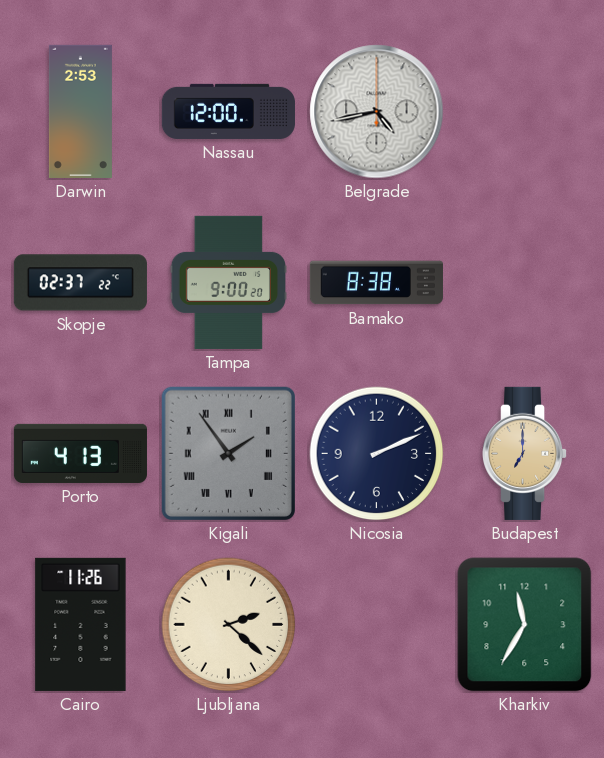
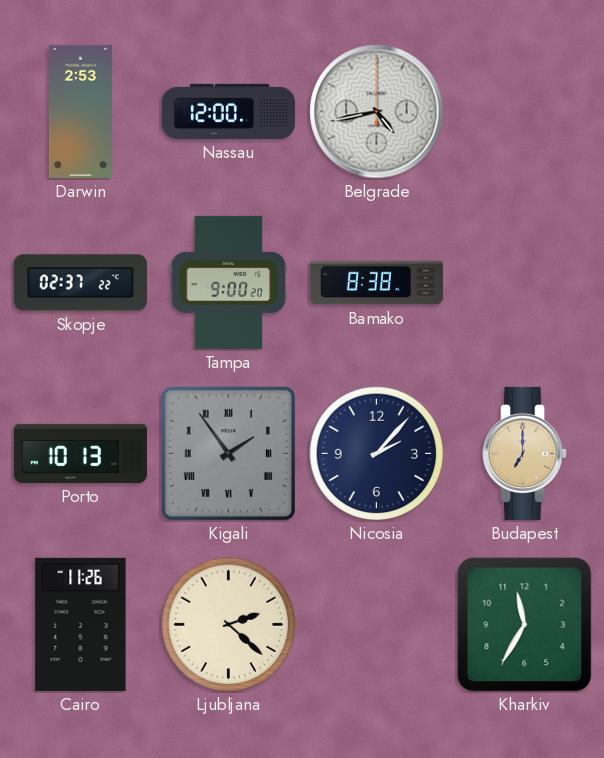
Porto: 4:13 -> 10:13 (80, 453)
Nicosia: 2:11 -> 2:07 (377, 454)
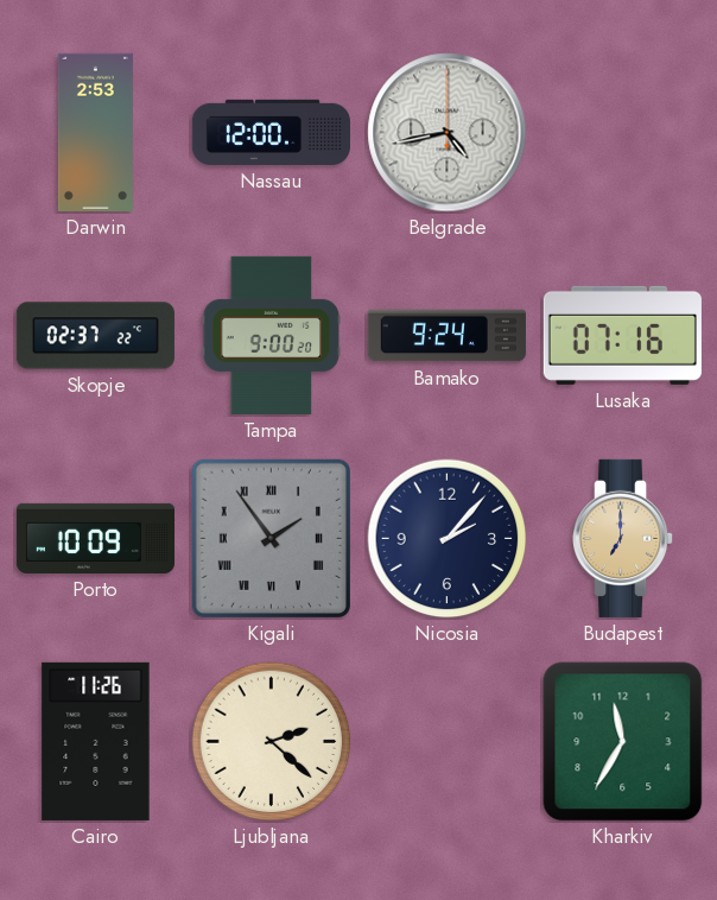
Bamako: 8:38 -> 9:24 (446, 336)
Lusaka: none -> 07:16 (622, 335)
Porto: 10:13 -> 10:09 (95, 538)
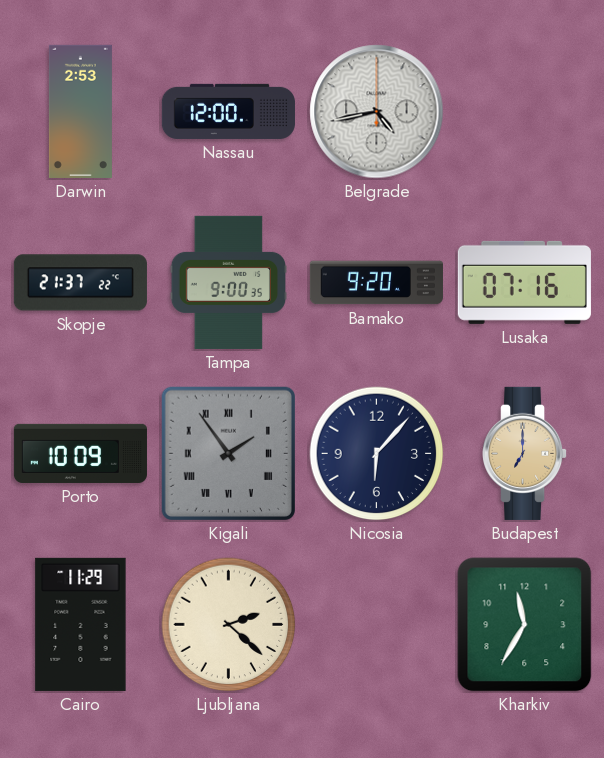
Skopje: 02:37 -> 21:37 (80, 283)
Tampa: 9:00:20 -> 9:00:35 (228, 282)
Bamako: 9:24 -> 9:20 (376, 283)
Nicosia: 2:07 -> 6:07 (377, 454)
Cairo: 11:26 -> 11:29 (81, 624)
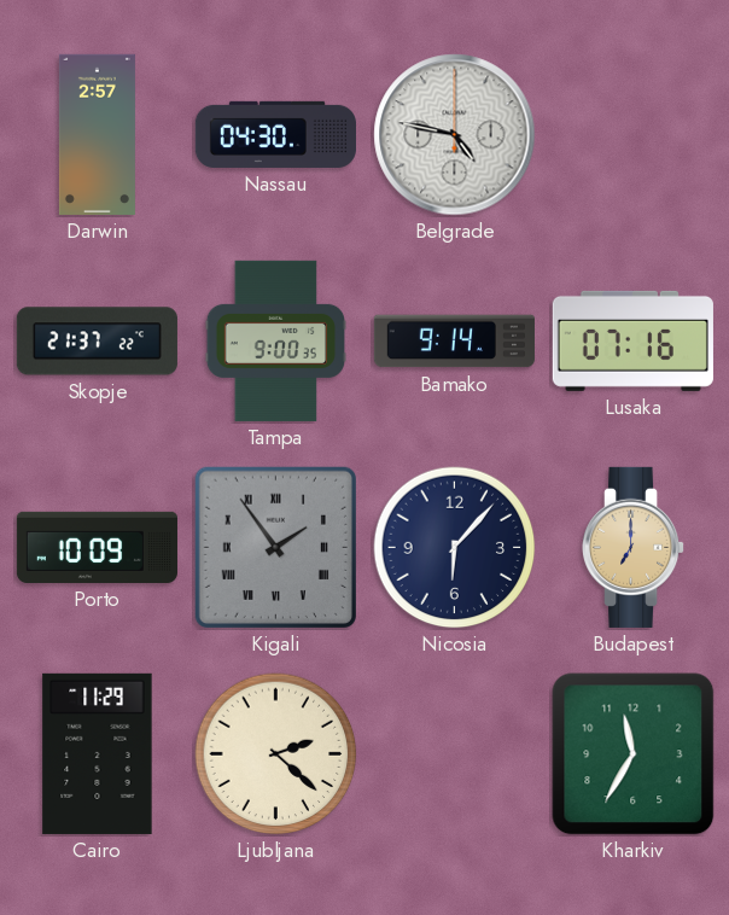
Darwin: 2:53 -> 2:57 (97, 134)
Nassau: 12:00 -> 04:30 (275, 134)
Belgrade: 4:43 -> 4:47 (455, 135)
Bamako: 9:20 -> 9:14 (454, 342)
